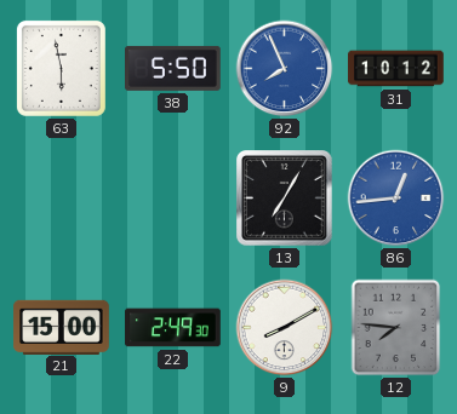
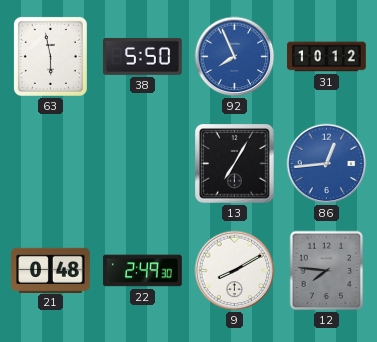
21: 15:00 -> 0:48 (51, 270)
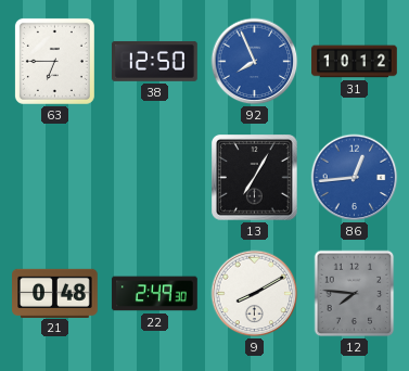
63: 5:58 -> 6:45 (54, 61)
38: 5:50 -> 12:50 (155, 61)
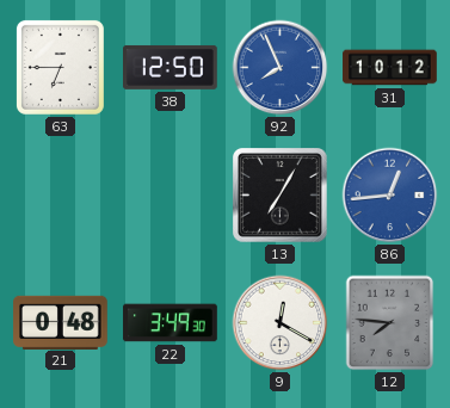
22: 2:49 -> 3:49 (171, 323)
9: 8:10 -> 12:20 (281, 323)
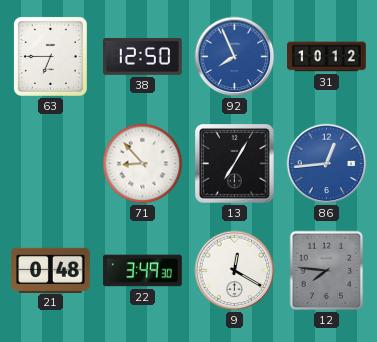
71: none -> 8:53 (143, 164)
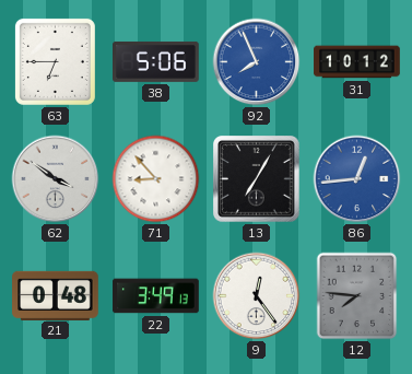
38: 12:50 -> 5:06 (156, 61)
62: none -> 3:51 (56, 179)
22: 3:49:30 -> 3:49:13 (156, 296)
9: 12:20 -> 12:24 (257, 296)
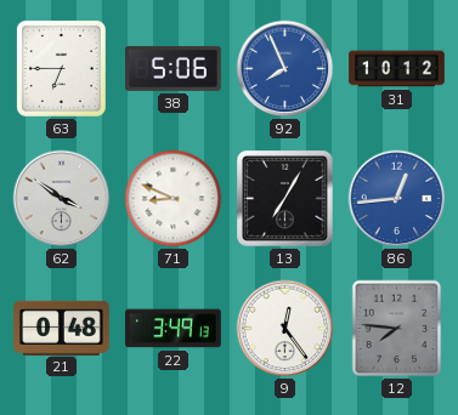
71: 8:53 -> 8:49 (174, 199)
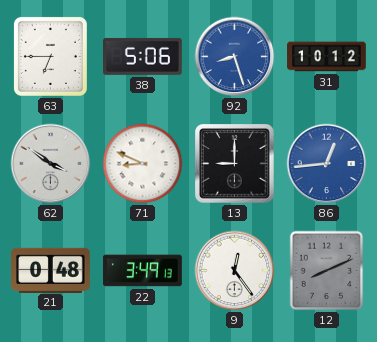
92: 7:56 -> 8:27 (235, 57)
13: 7:05 -> 9:00 (235, 164)
12: 7:46 -> 8:11 (327, 271)
